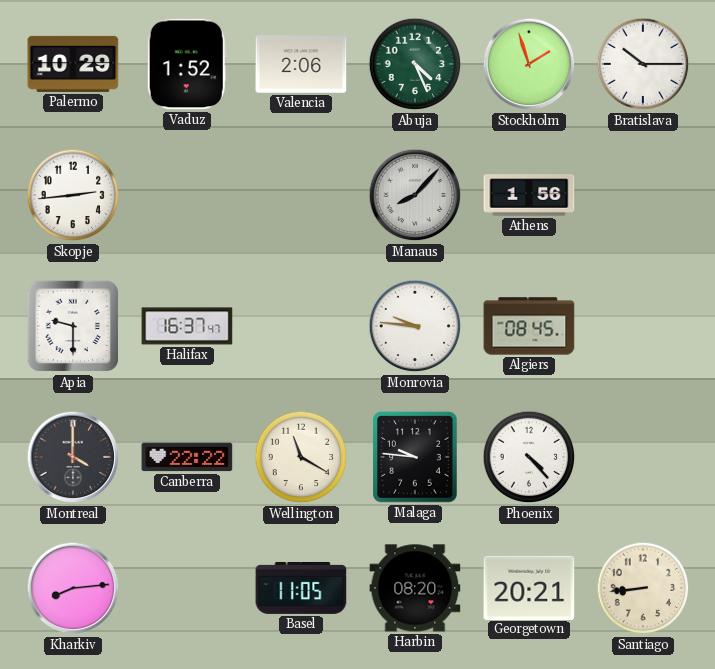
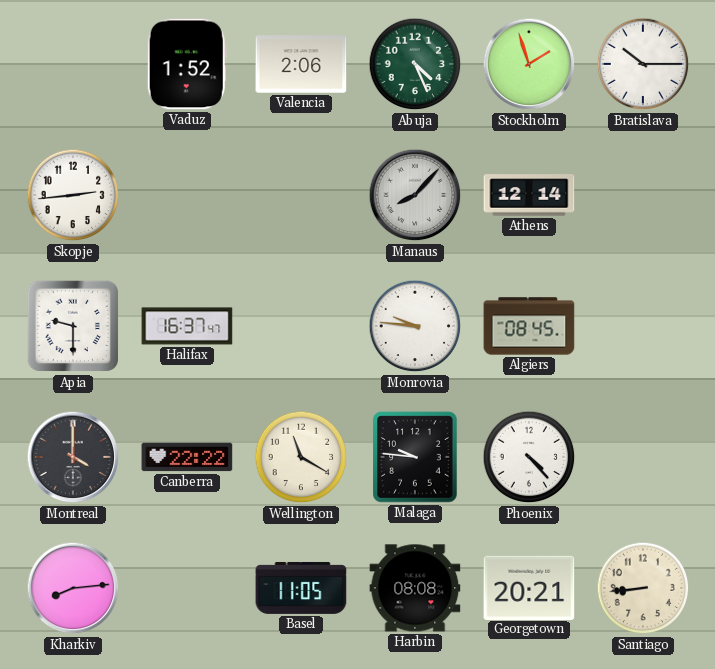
Palermo: 10:29 -> none (73, 64)
Athens: 1:56 -> 12:14 (529, 195)
Harbin: 08:20 -> 08:08 (415, 588)
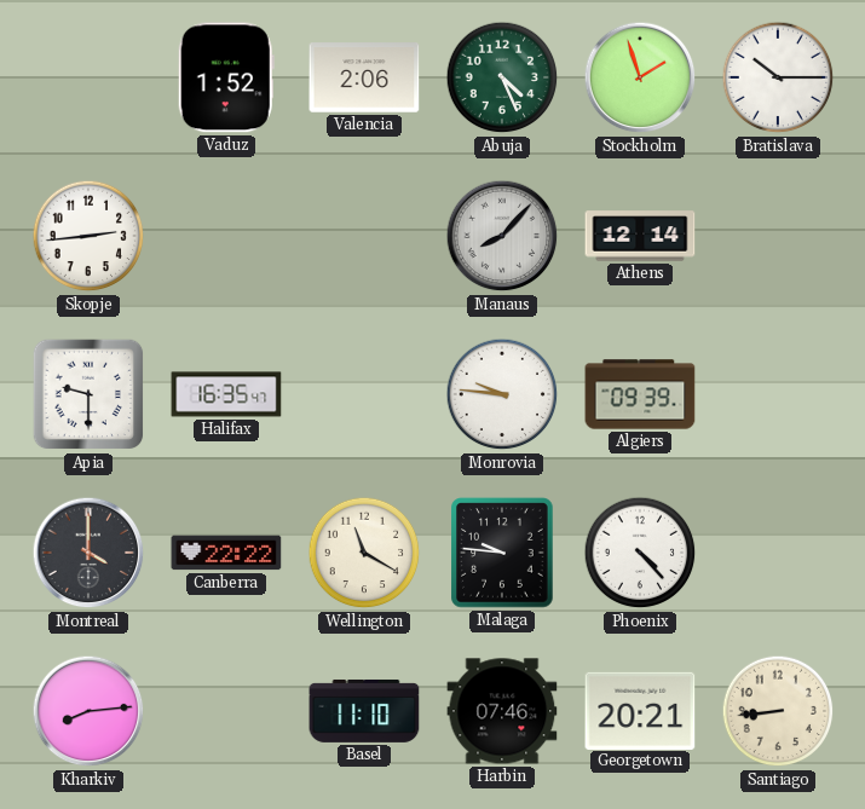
Halifax: 16:37 -> 16:35 (226, 394)
Algiers: 08:45 -> 09:39 (640, 394)
Basel: 11:05 -> 11:10 (364, 711)
Harbin: 08:08 -> 07:46 (502, 711)
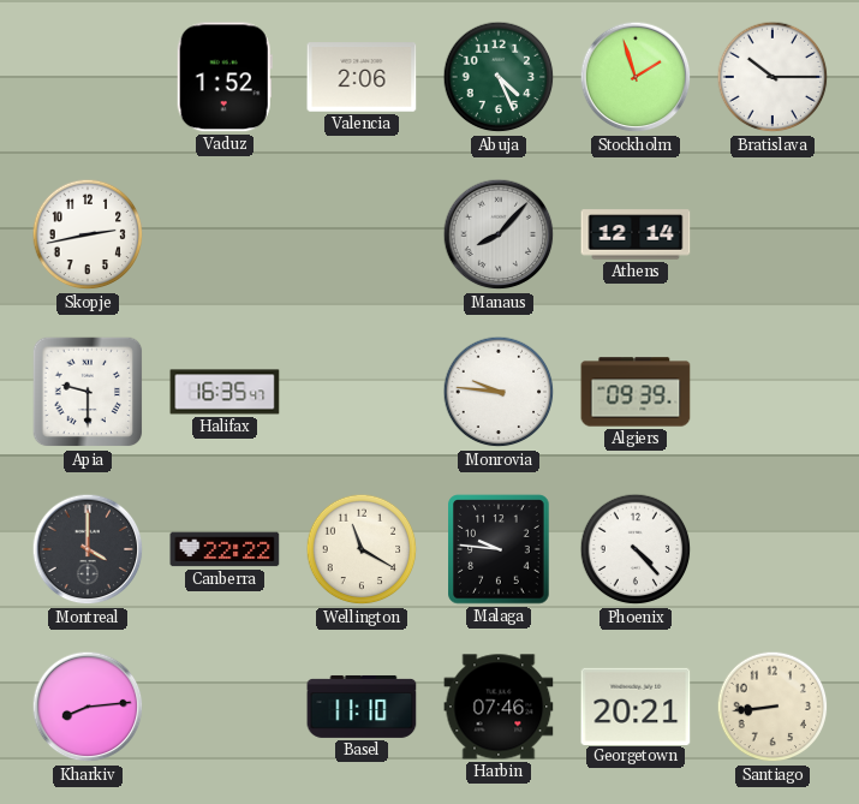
Skopje: 2:44 -> 2:43 (88, 234)
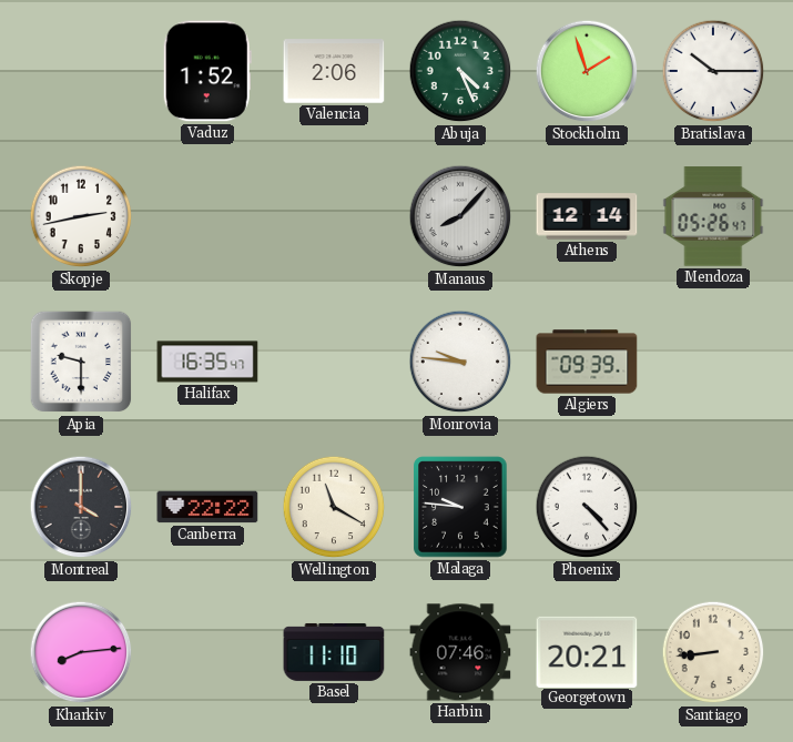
Mendoza: none -> 05:26 (713, 216)
